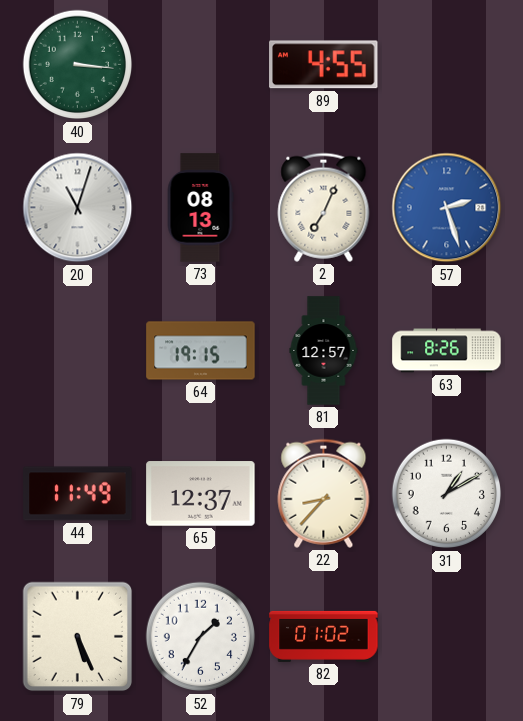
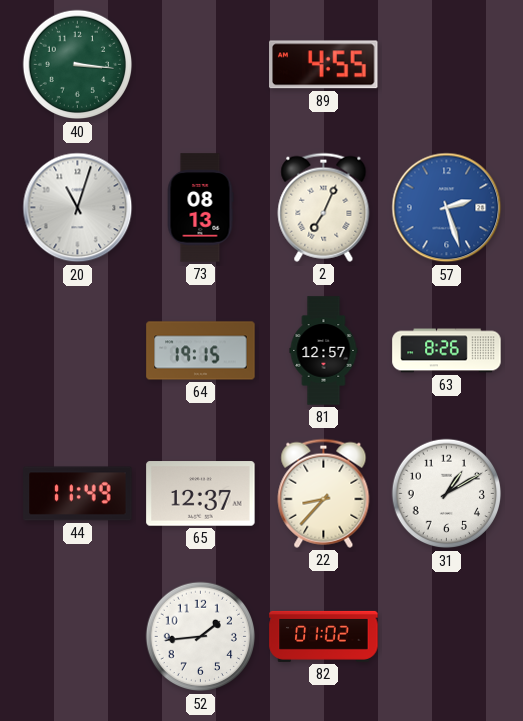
79: 5:26 -> none (78, 637)
52: 1:35 -> 1:44 (201, 637)
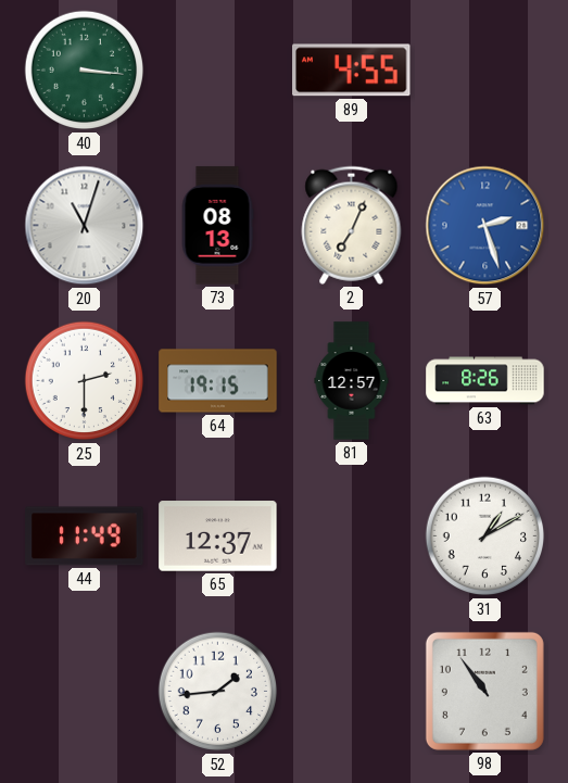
25: none -> 2:30 (85, 381)
22: 8:37 -> none (324, 493)
82: 01:02 -> none (324, 636)
98: none -> 10:54 (484, 691)
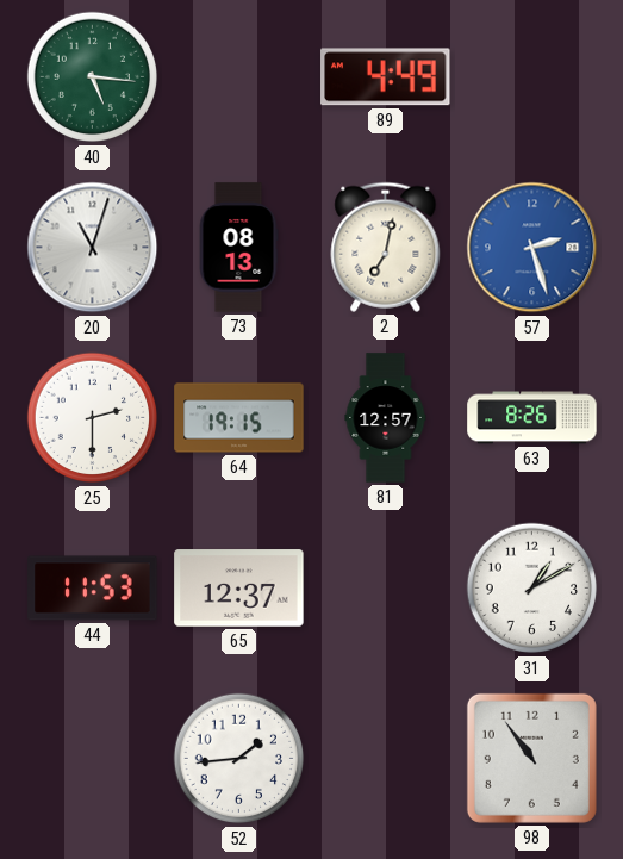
40: 3:16 -> 5:16 (93, 77)
89: 4:55 -> 4:49 (386, 77)
2: 7:04 -> 7:02 (386, 247)
44: 11:49 -> 11:53 (93, 589)
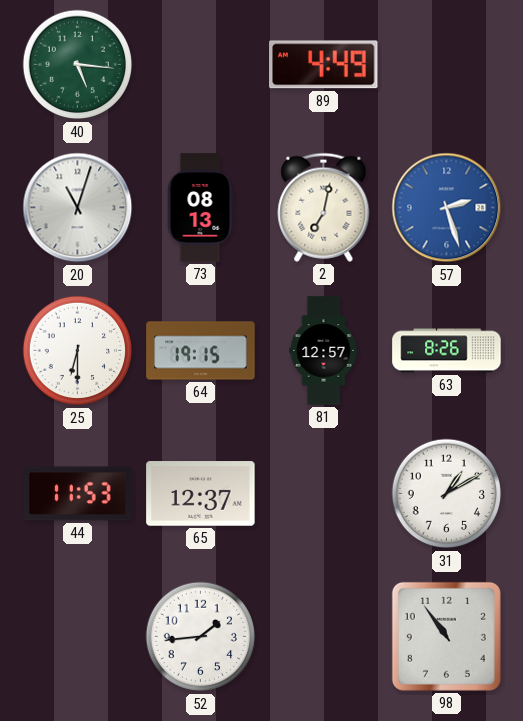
25: 2:30 -> 6:30 (78, 351)
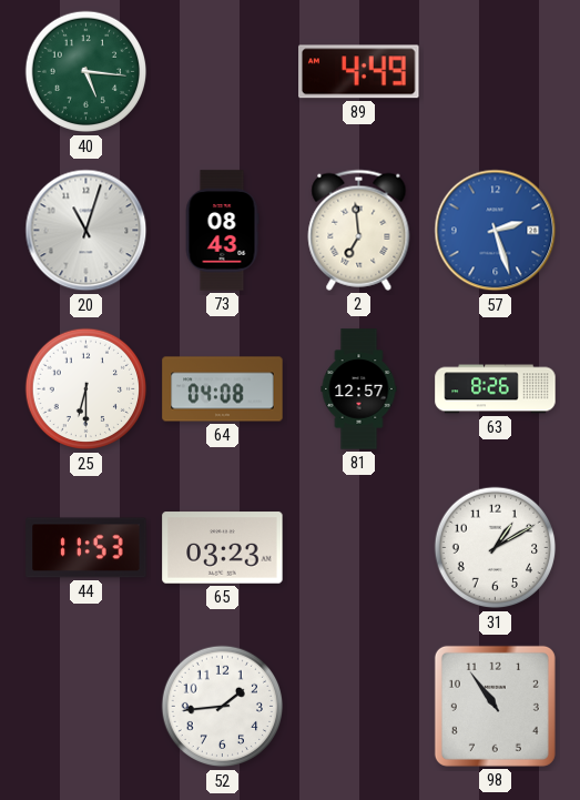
73: 08:13 -> 08:43 (222, 231)
2: 7:02 -> 6:59 (359, 230)
64: 19:15 -> 04:08 (223, 389)
65: 12:37 -> 03:23 (223, 548)
